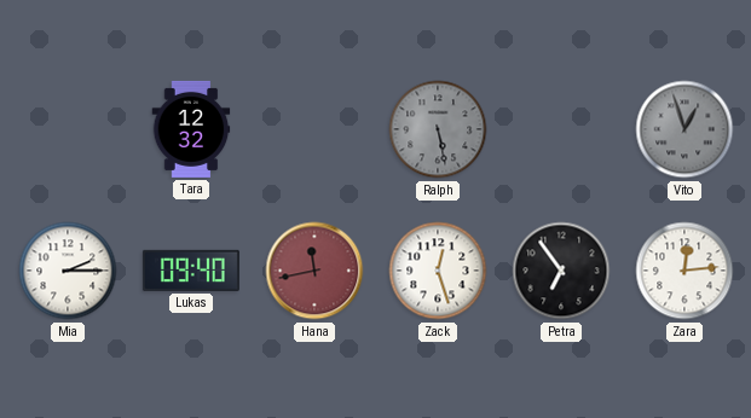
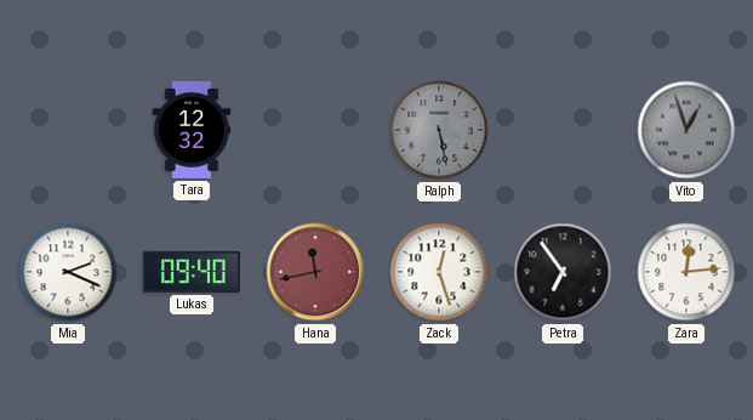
Mia: 2:15 -> 2:19 (68, 272)
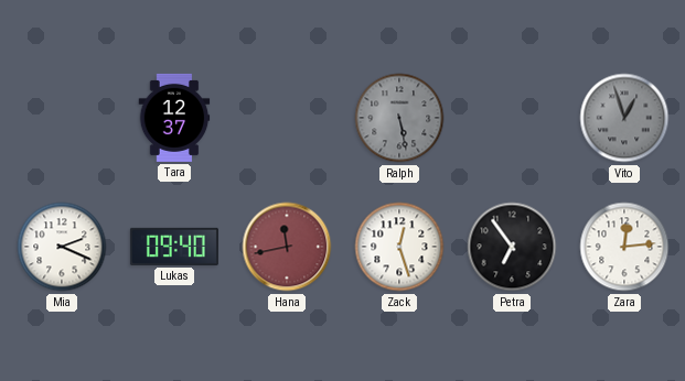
Tara: 12:32 -> 12:37 (174, 118)
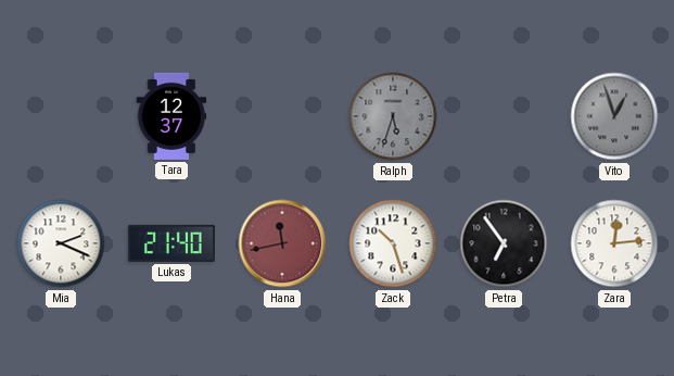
Ralph: 5:28 -> 5:33 (393, 116)
Lukas: 09:40 -> 21:40 (171, 243)
Zack: 12:27 -> 10:27 (393, 243)
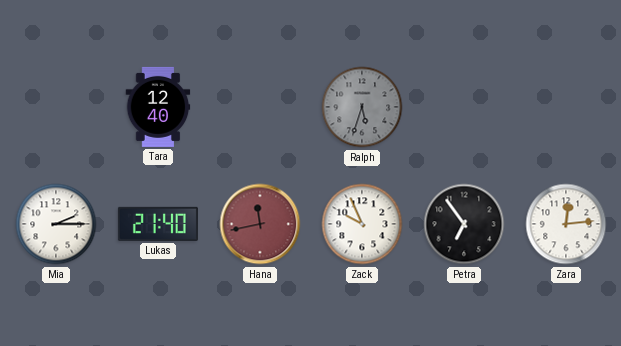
Tara: 12:37 -> 12:40 (158, 107)
Vito: 12:57 -> none (614, 116)
Mia: 2:19 -> 2:15 (56, 224)
Zack: 10:27 -> 9:56 (362, 224)
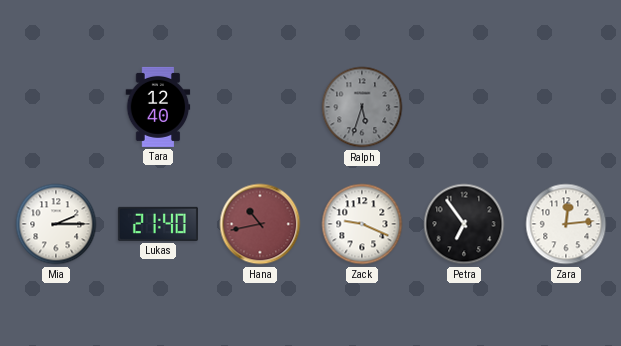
Hana: 11:43 -> 10:43 (260, 224)
Zack: 9:56 -> 9:19 (362, 224)
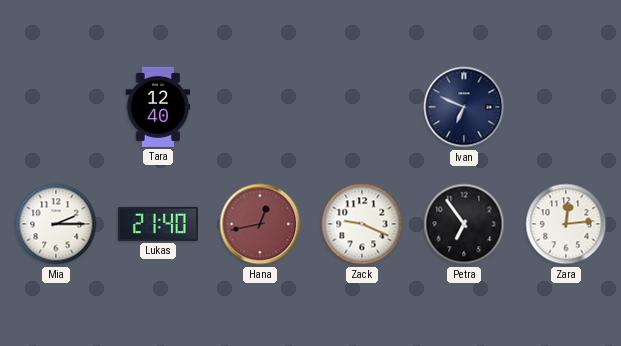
Ralph: 5:33 -> none (362, 107)
Ivan: none -> 6:49 (464, 107)
Hana: 10:43 -> 12:43 (260, 224)
